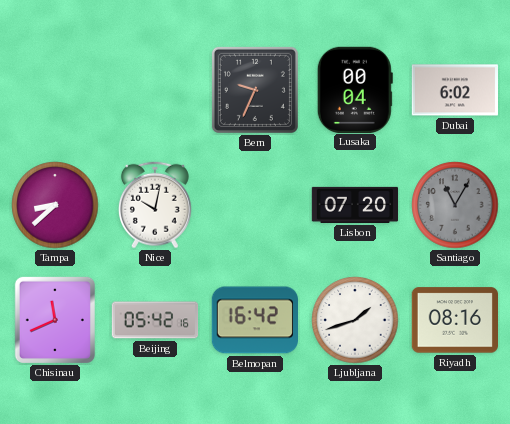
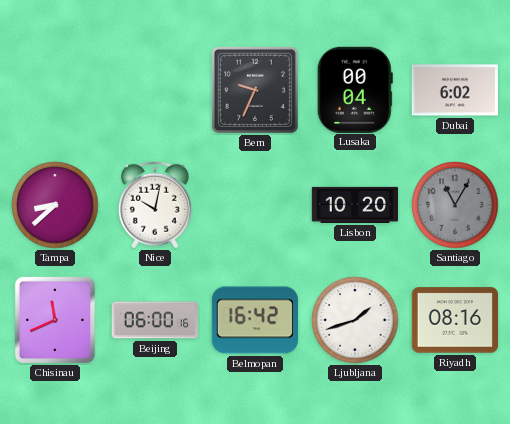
Lisbon: 07:20 -> 10:20 (355, 205)
Beijing: 05:42 -> 06:00 (155, 320)
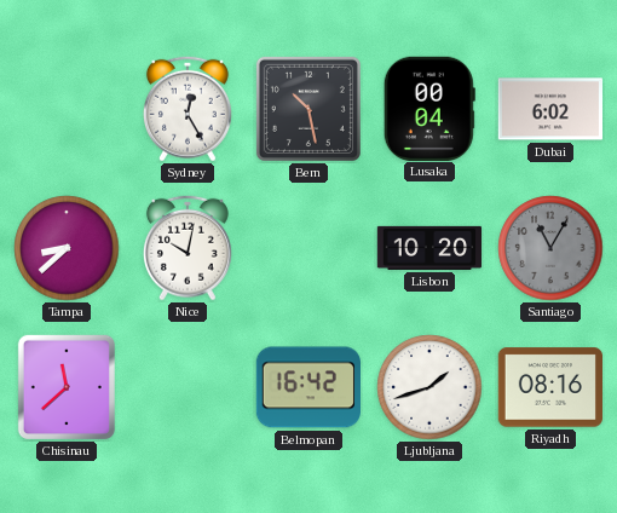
Sydney: none -> 12:25 (188, 109)
Bern: 9:34 -> 10:28 (308, 109)
Chisinau: 11:41 -> 11:38 (67, 387)
Beijing: 06:00 -> none (155, 320)
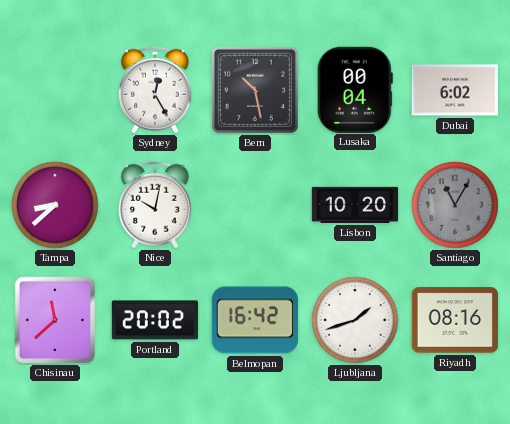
Portland: none -> 20:02 (154, 320)
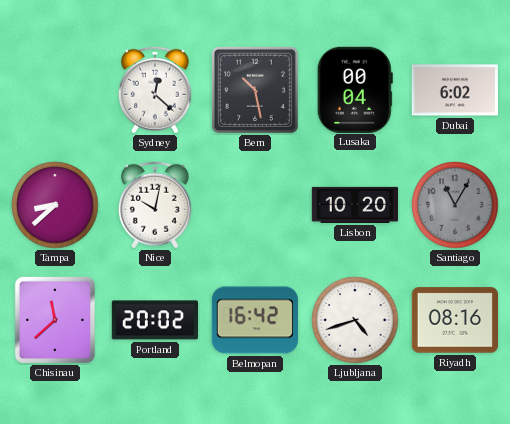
Sydney: 12:25 -> 12:22 (155, 90)
Ljubljana: 1:42 -> 4:42 (355, 320)
